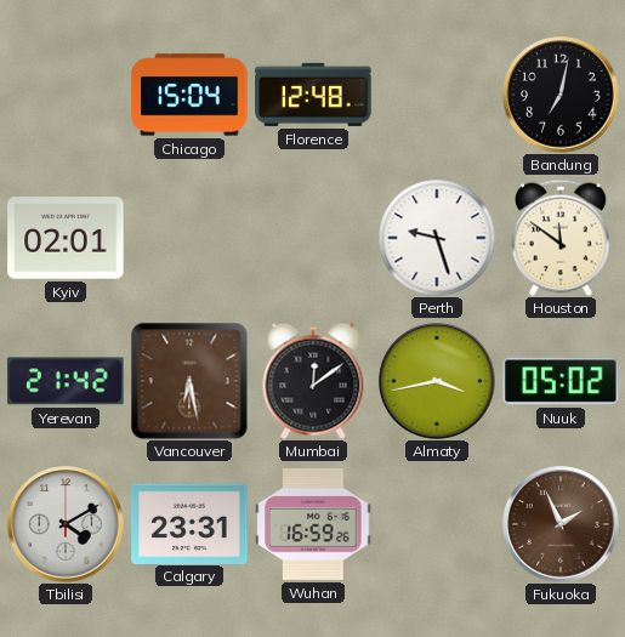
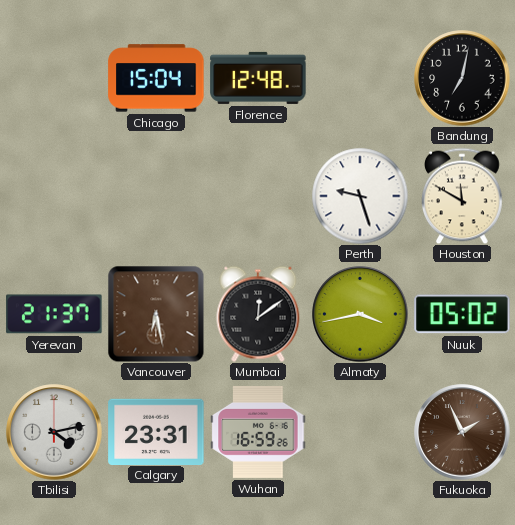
Kyiv: 02:01 -> none (66, 238)
Houston: 11:51 -> 11:50 (463, 196)
Yerevan: 21:42 -> 21:37 (54, 314)
Tbilisi: 4:10 -> 4:13 (54, 432)
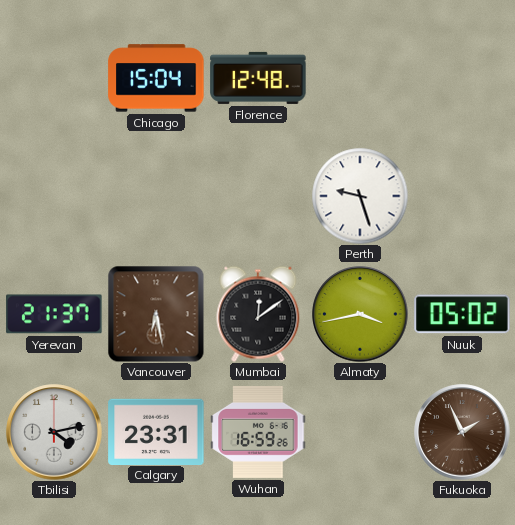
Bandung: 7:02 -> none (462, 78)
Houston: 11:50 -> none (463, 196)
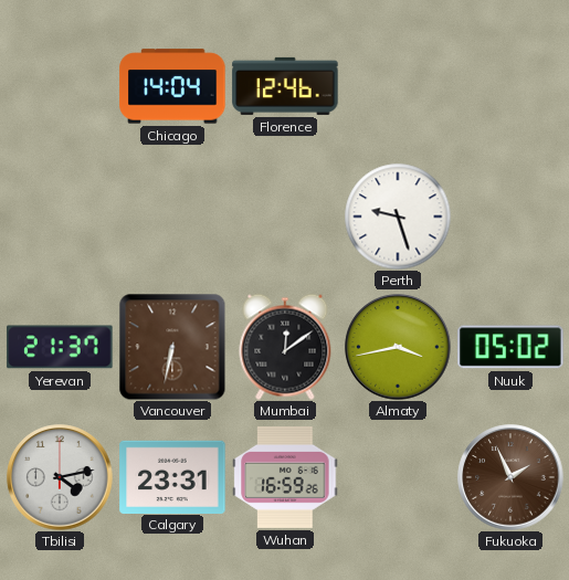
Chicago: 15:04 -> 14:04 (172, 86)
Florence: 12:48 -> 12:46 (285, 86)
Vancouver: 6:28 -> 6:32 (172, 347)
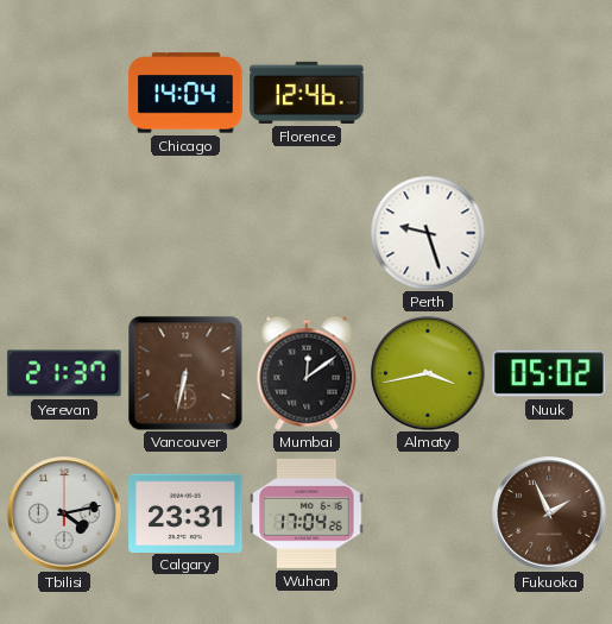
Wuhan: 16:59 -> 17:04 (307, 513)
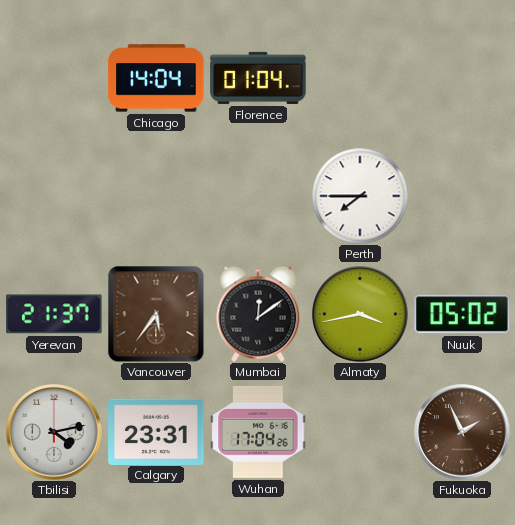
Florence: 12:46 -> 01:04 (258, 78)
Perth: 9:27 -> 7:45 (360, 196)
Vancouver: 6:32 -> 5:36 (156, 314)
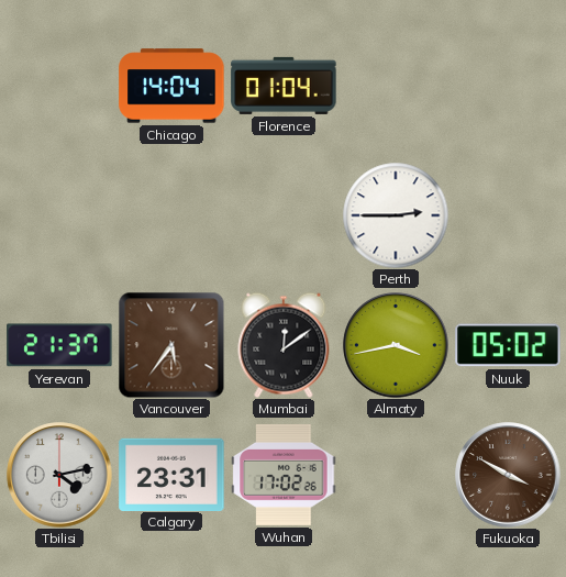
Perth: 7:45 -> 2:45 (396, 215)
Wuhan: 17:04 -> 17:02 (284, 475)
Fukuoka: 1:56 -> 3:50 (508, 475)
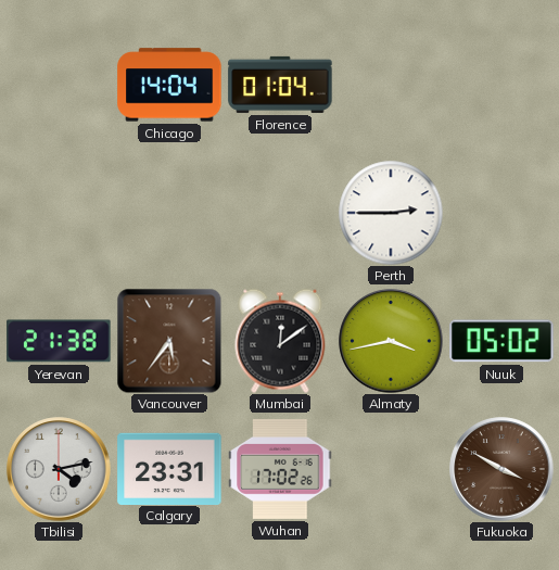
Yerevan: 21:37 -> 21:38 (59, 341)
